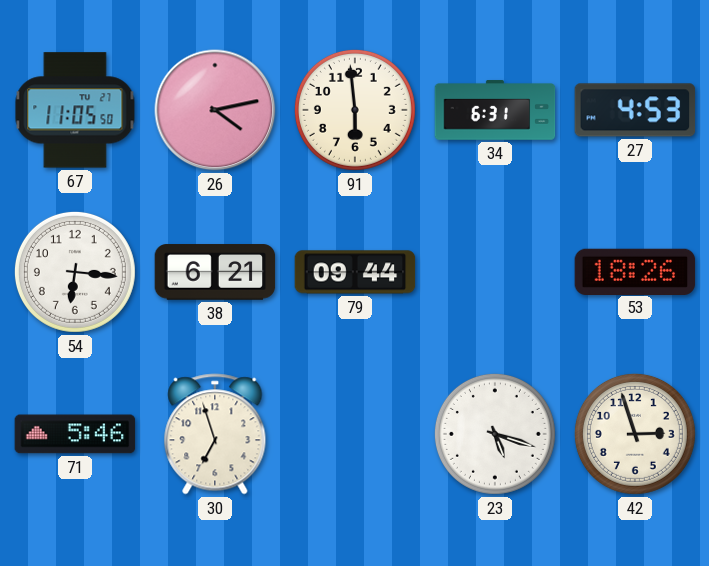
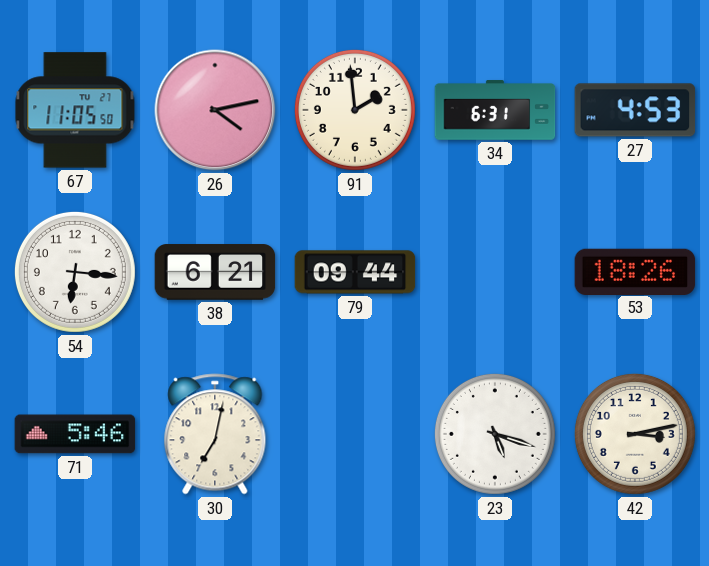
91: 5:59 -> 1:59 (355, 110)
30: 6:57 -> 7:02 (215, 434)
42: 2:57 -> 3:13 (635, 434)
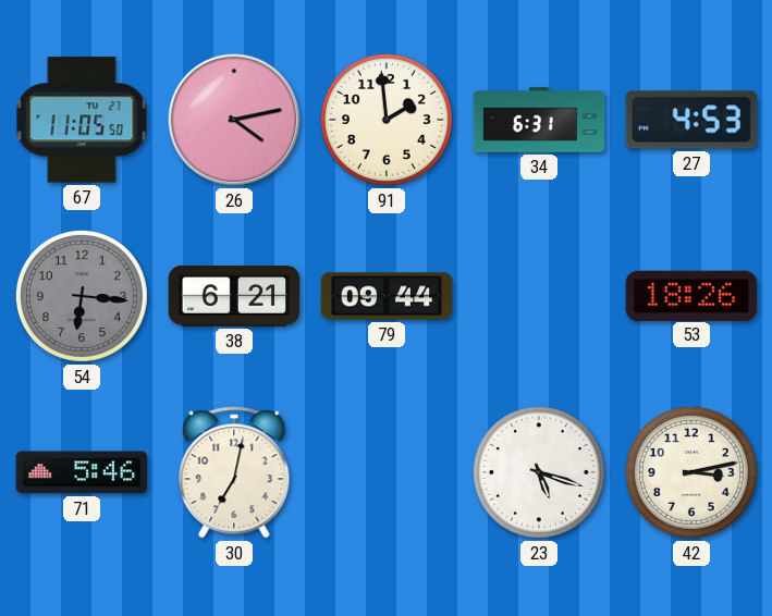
54 dial: white -> grey (82, 296)
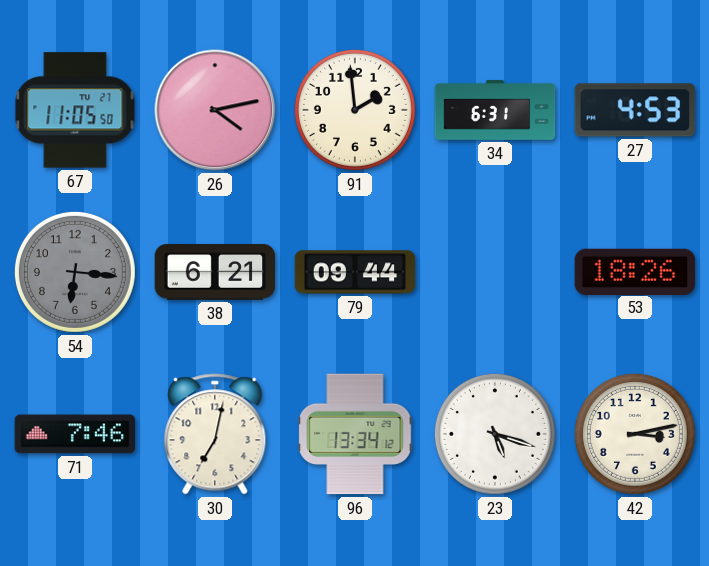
71: 5:46 -> 7:46 (75, 434)
96: none -> 13:34 (355, 434)
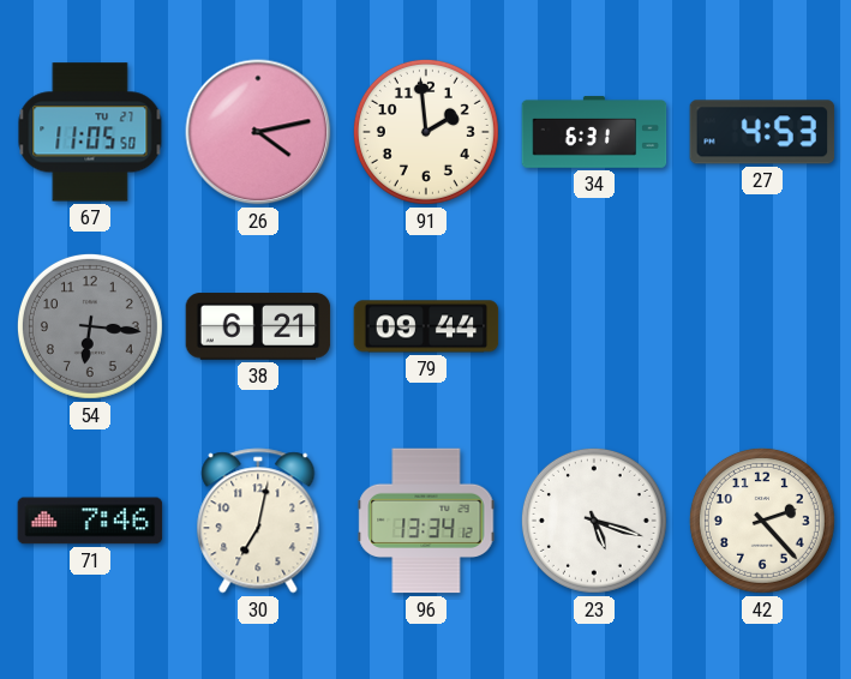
53: 18:26 -> none (635, 271)
42: 3:13 -> 2:23 (762, 521)
